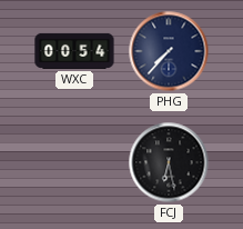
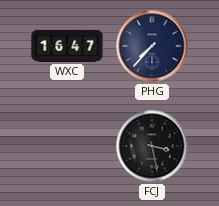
WXC: 00:54 -> 16:47 (67, 46)
FCJ: 6:28 -> 3:28 (152, 146)
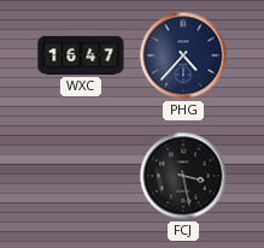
PHG: 7:37 -> 4:37 (183, 55)
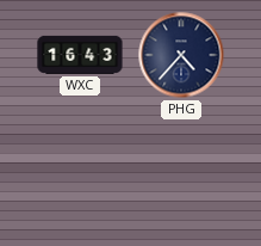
WXC: 16:47 -> 16:43 (80, 55)
FCJ: 3:28 -> none (183, 176)
